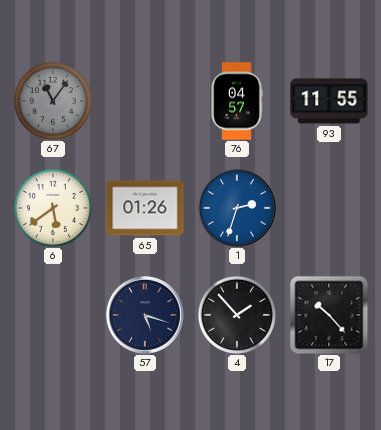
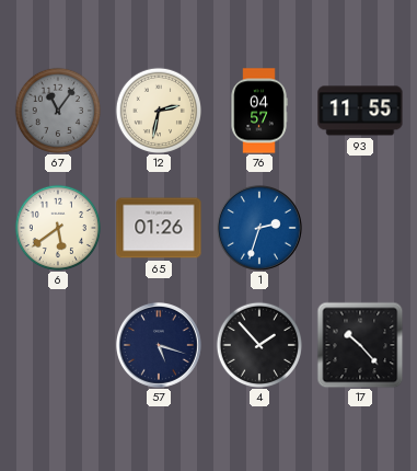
12: none -> 2:32 (158, 110)
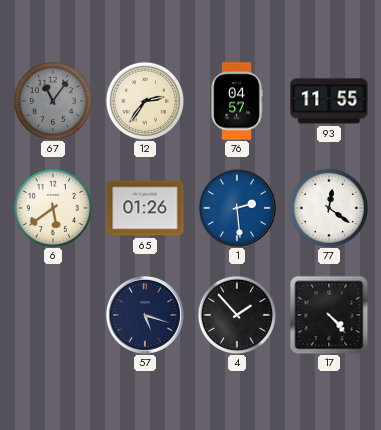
12: 2:32 -> 2:36 (144, 100)
1: 2:33 -> 2:29 (237, 208)
77: none -> 12:21 (328, 207)
17: 10:23 -> 4:23 (329, 315)
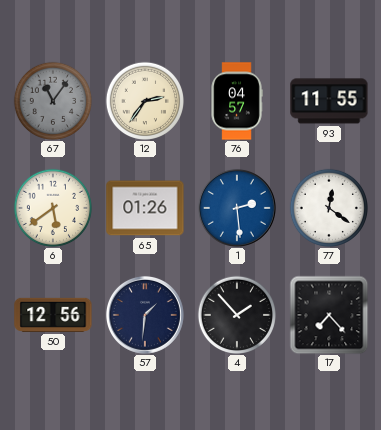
50: none -> 12:56 (53, 315)
57: 5:18 -> 1:31 (145, 315)
17: 4:23 -> 7:23 (329, 315)
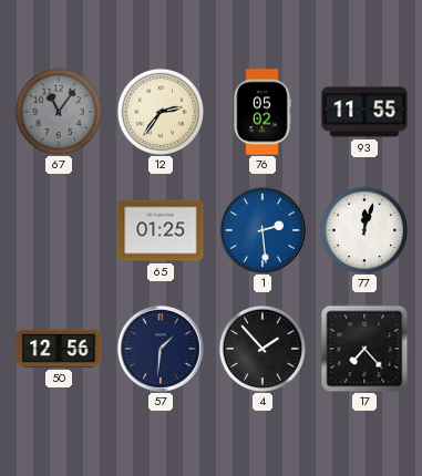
76: 04:57 -> 05:02 (263, 112)
6: 5:39 -> none (52, 207)
65: 01:26 -> 01:25 (161, 230)
77: 12:21 -> 12:03 (363, 229)
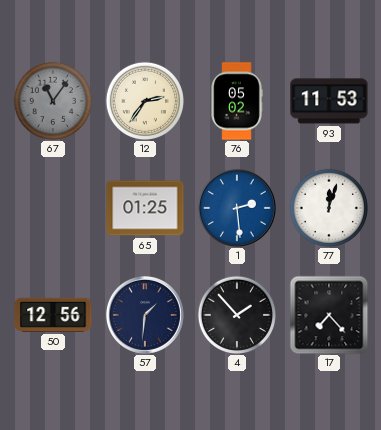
93: 11:55 -> 11:53 (329, 101)
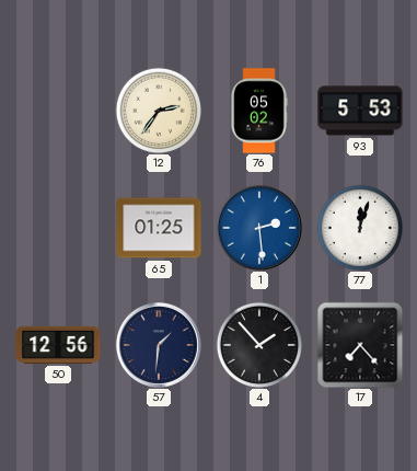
67: 11:06 -> none (52, 100)
93: 11:53 -> 5:53 (360, 111)
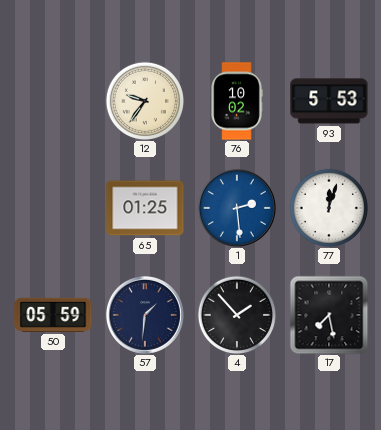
12: 2:36 -> 9:36 (144, 100)
76: 05:02 -> 10:02 (237, 101)
50: 12:56 -> 05:59 (53, 315)
17: 7:23 -> 7:28 (329, 315)
